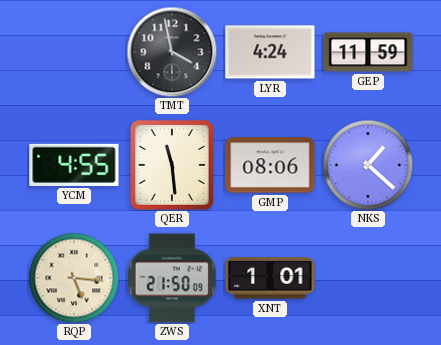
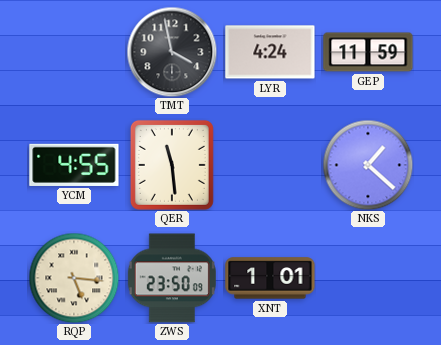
GMP: 08:06 -> none (270, 165)
ZWS: 21:50 -> 23:50 (172, 278)
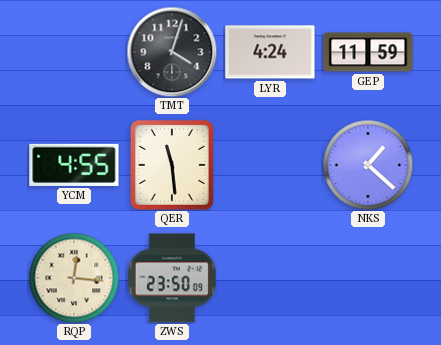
TMT: 3:58 -> 4:03 (172, 52)
RQP: 5:16 -> 12:16 (74, 278)
XNT: 1:01 -> none (270, 278)
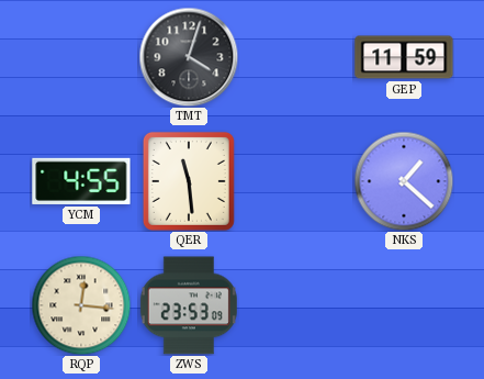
LYR: 4:24 -> none (270, 52)
ZWS: 23:50 -> 23:53 (189, 305)
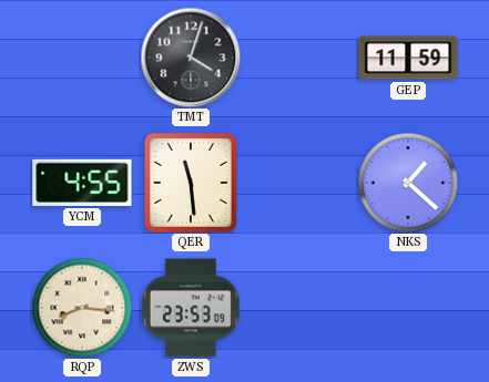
RQP: 12:16 -> 8:16 (82, 308)
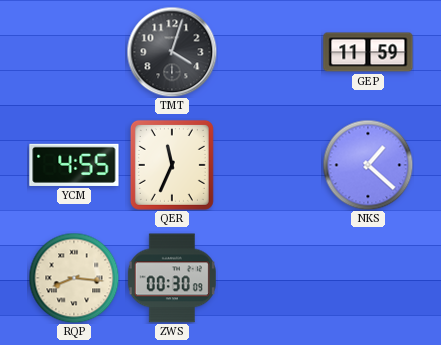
QER: 11:29 -> 11:34 (172, 165)
ZWS: 23:53 -> 00:30 (172, 278)
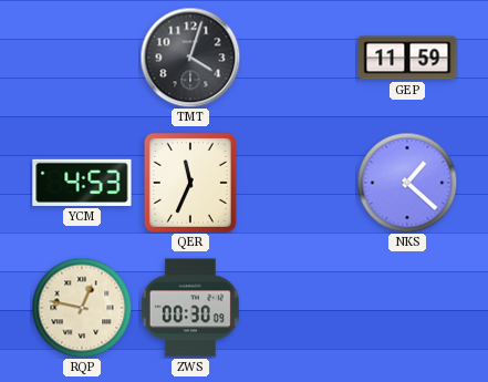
YCM: 4:55 -> 4:53 (82, 183)
RQP: 8:16 -> 12:47 (82, 308)
